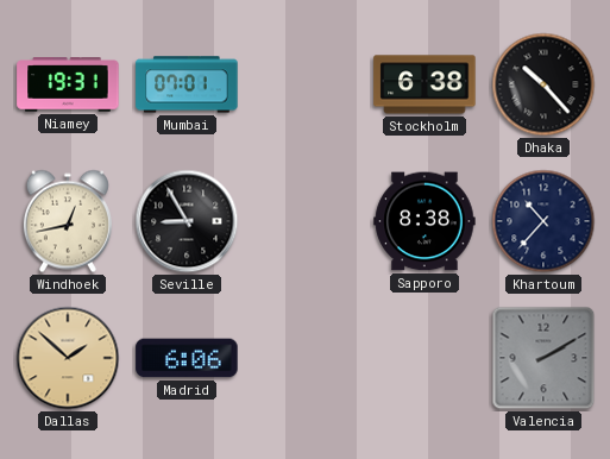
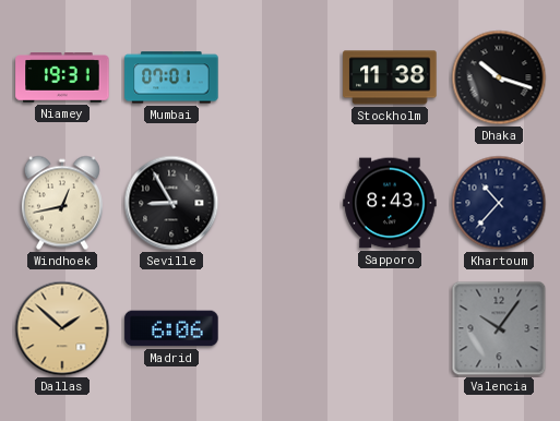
Stockholm: 6:38 -> 11:38 (390, 77)
Dhaka: 10:23 -> 10:18 (499, 77)
Sapporo: 8:38 -> 8:43 (390, 203)
Valencia: 2:10 -> 10:06 (499, 328)
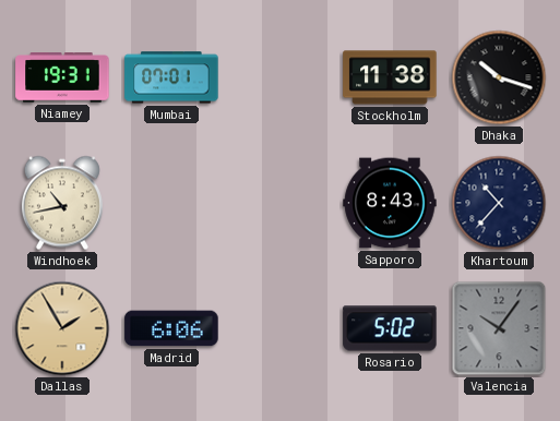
Windhoek: 12:43 -> 10:43 (62, 203)
Seville: 8:55 -> none (171, 203)
Dallas: 1:52 -> 1:55 (62, 328)
Rosario: none -> 5:02 (390, 328)
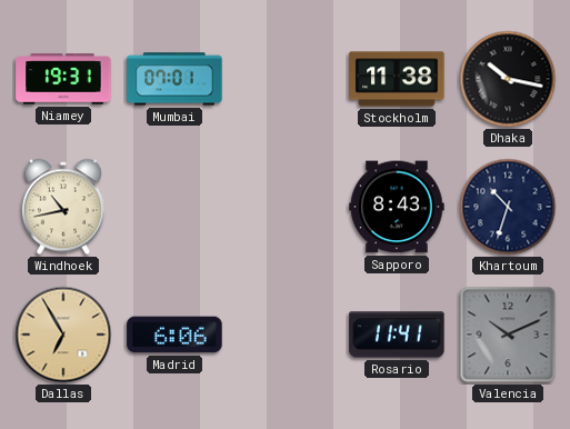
Dhaka: 10:18 -> 10:17 (508, 79)
Khartoum: 10:37 -> 10:33 (508, 207)
Dallas: 1:55 -> 6:55 (63, 335)
Rosario: 5:02 -> 11:41 (397, 335)
Valencia: 10:06 -> 10:11 (508, 335)
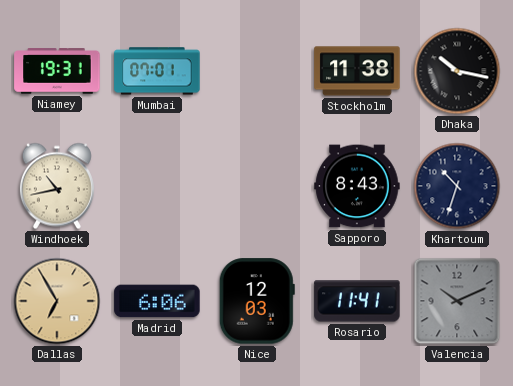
Nice: none -> 12:03 (257, 301)
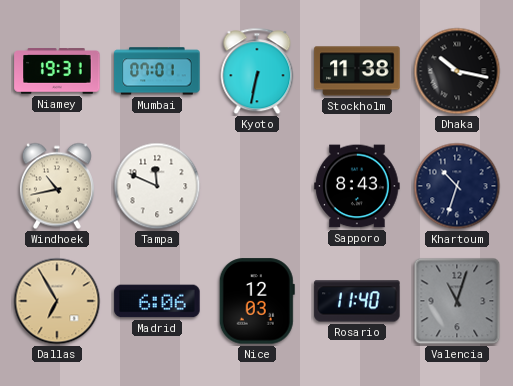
Kyoto: none -> 6:32 (257, 71)
Tampa: none -> 11:49 (157, 186)
Rosario: 11:41 -> 11:40 (357, 301)
Valencia: 10:11 -> 11:03 (457, 301)
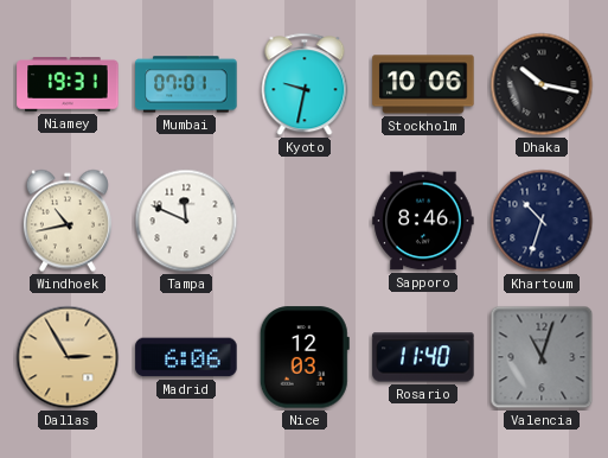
Kyoto: 6:32 -> 9:32 (305, 84)
Stockholm: 11:38 -> 10:06 (423, 84)
Sapporo: 8:43 -> 8:46 (423, 221)
Dallas: 6:55 -> 2:55 (68, 357)
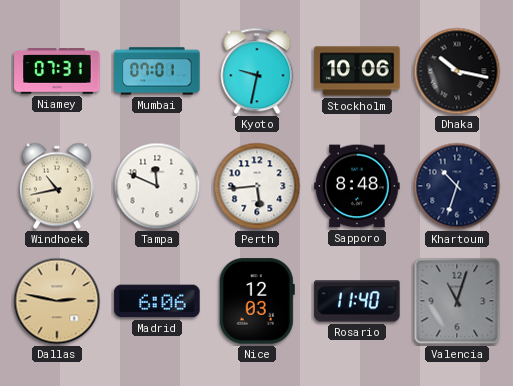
Niamey: 19:31 -> 07:31 (57, 71)
Perth: none -> 5:44 (257, 186)
Sapporo: 8:46 -> 8:48 (357, 186)
Dallas: 2:55 -> 2:47 (57, 301)
